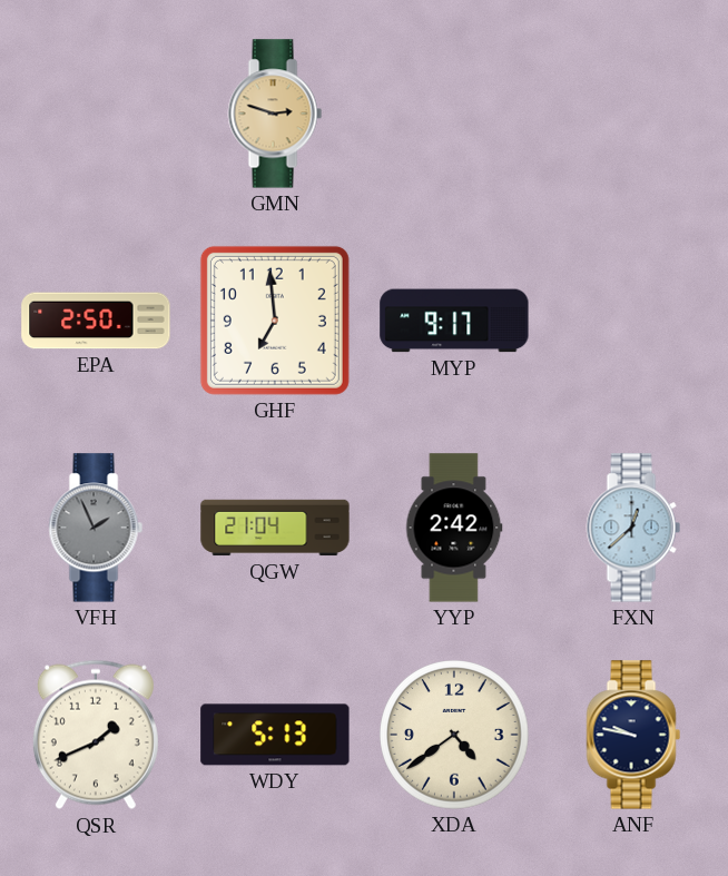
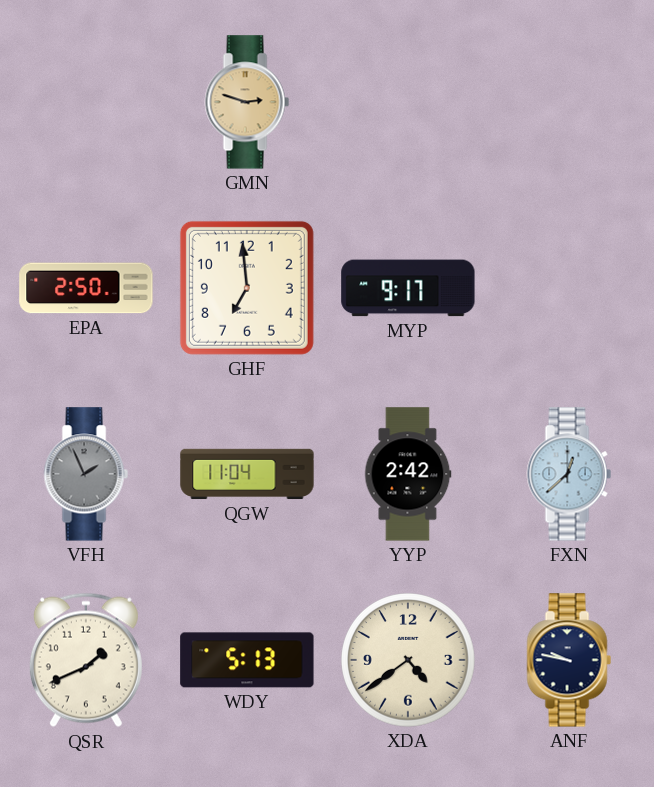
QGW: 21:04 -> 11:04 (247, 474)
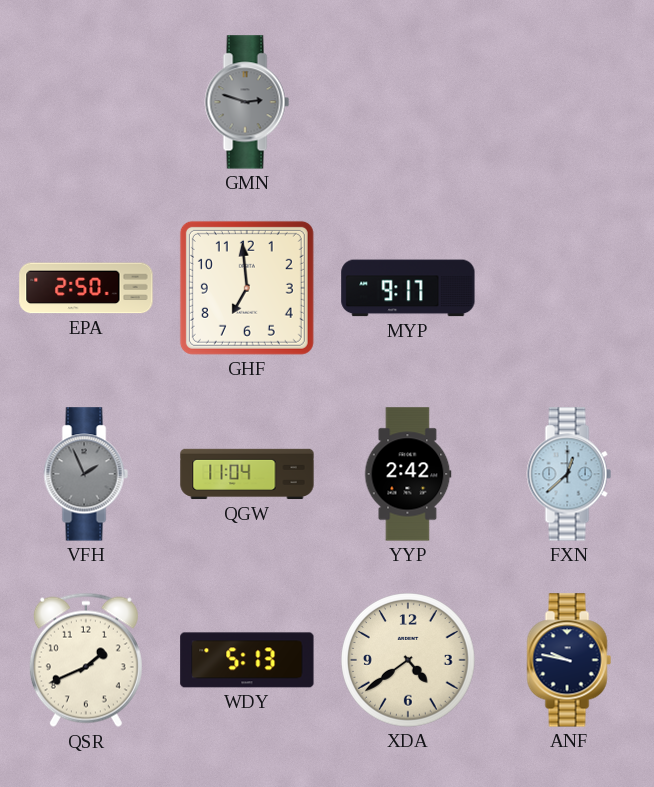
GMN dial: champagne -> grey (247, 102)
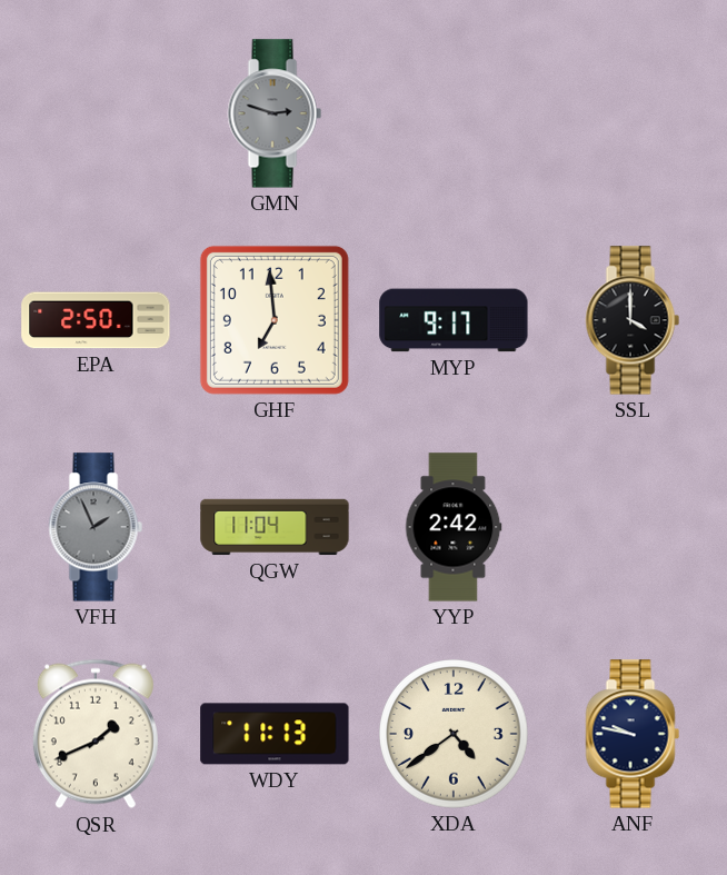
SSL: none -> 4:00 (633, 320)
FXN: 12:38 -> none (569, 474)
WDY: 5:13 -> 11:13 (275, 734)
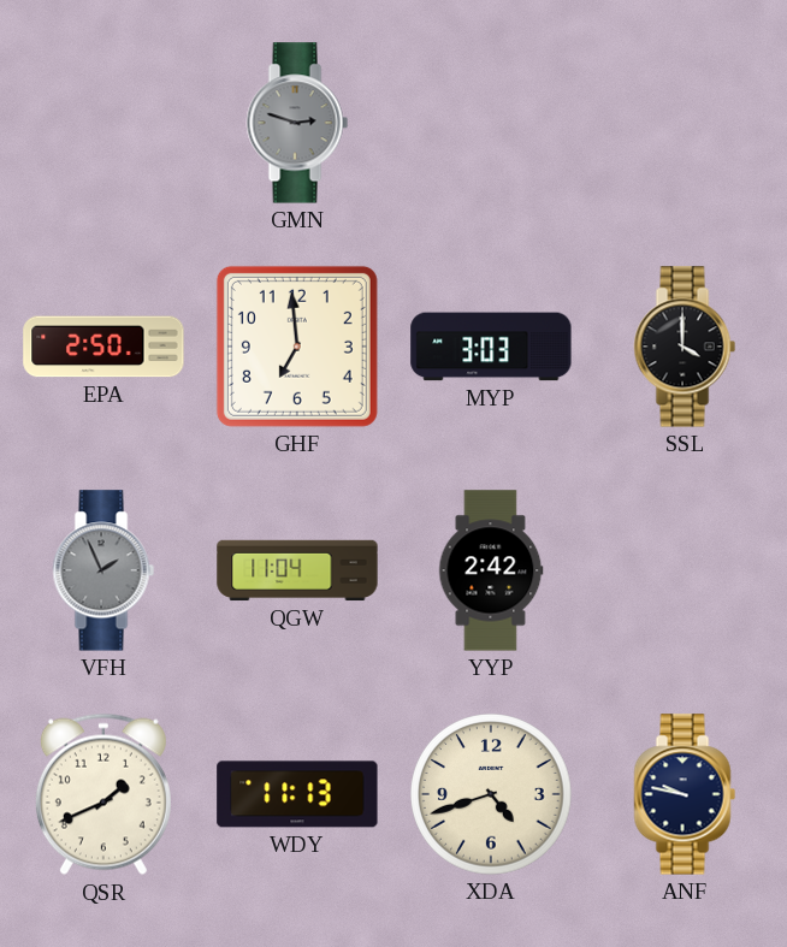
MYP: 9:17 -> 3:03 (491, 347)
XDA: 4:39 -> 4:42 (491, 794)
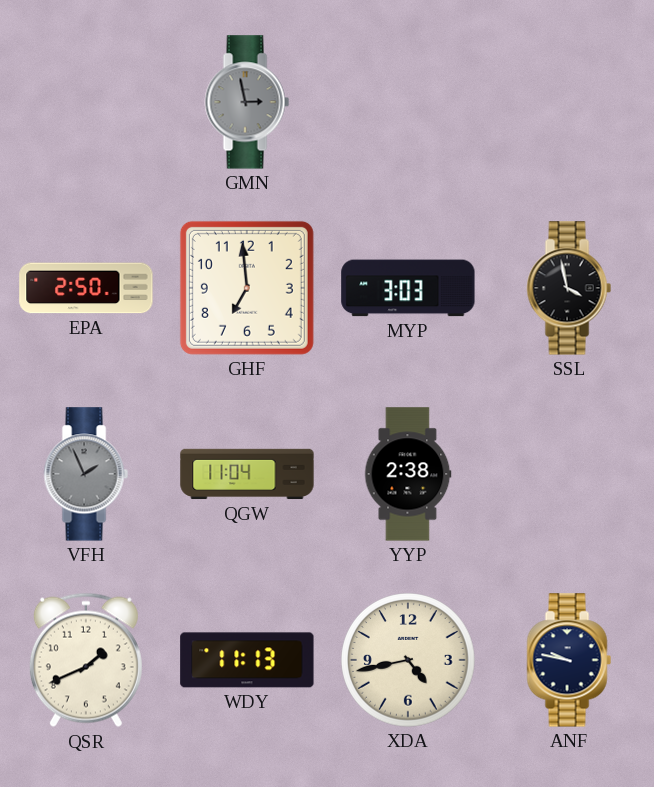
GMN: 2:48 -> 2:58 (247, 102)
SSL: 4:00 -> 3:58 (569, 288)
YYP: 2:42 -> 2:38 (408, 474)
XDA: 4:42 -> 4:43 (408, 660)
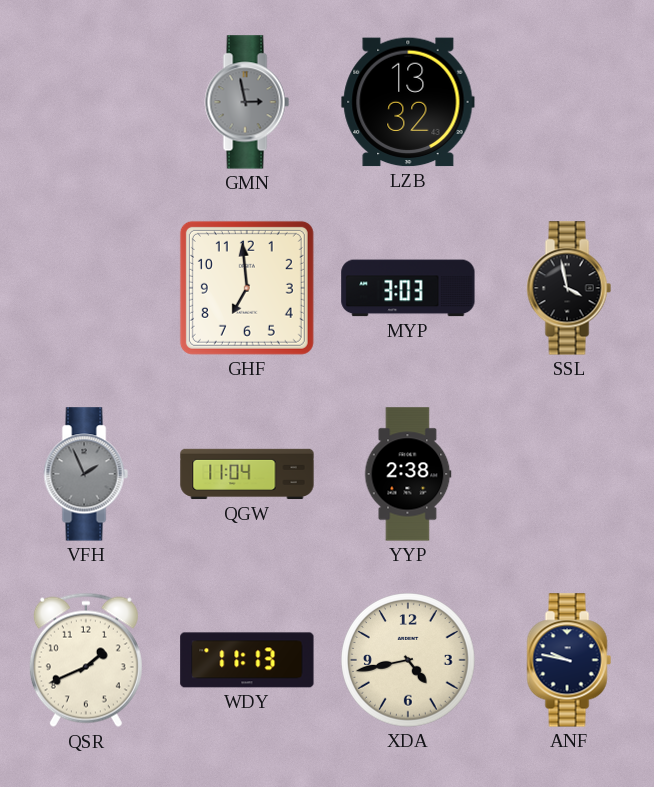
LZB: none -> 13:32 (408, 102)
EPA: 2:50 -> none (86, 288)
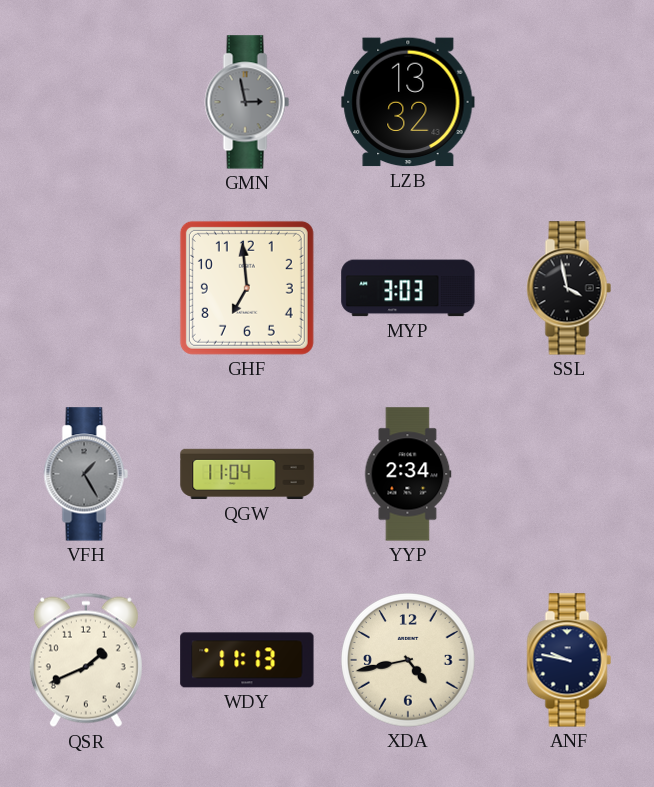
VFH: 1:56 -> 1:25 (86, 474)
YYP: 2:38 -> 2:34 (408, 474)
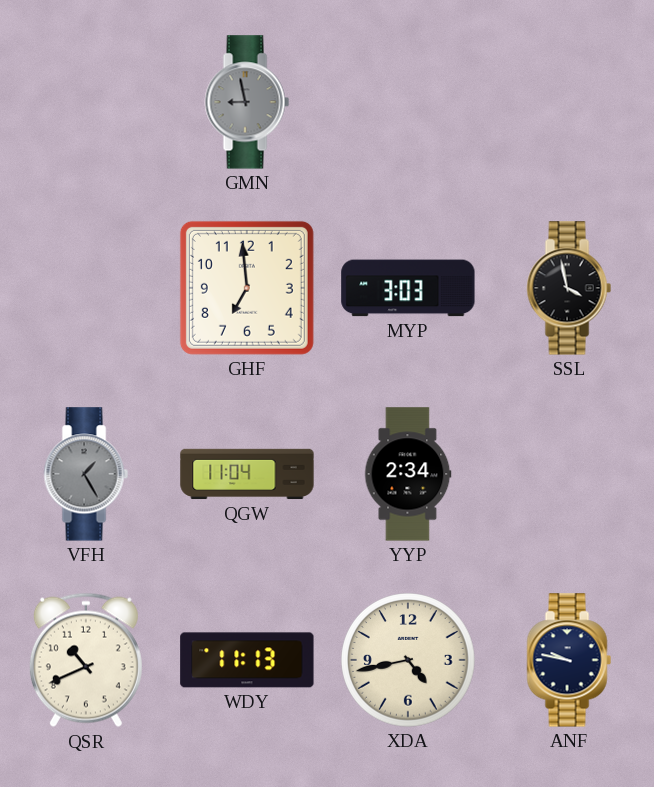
GMN: 2:58 -> 8:58 (247, 102)
LZB: 13:32 -> none (408, 102)
QSR: 1:41 -> 10:41 (86, 660)
